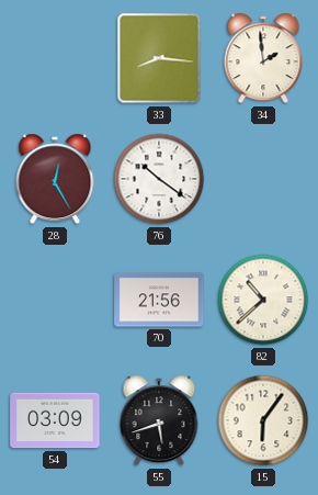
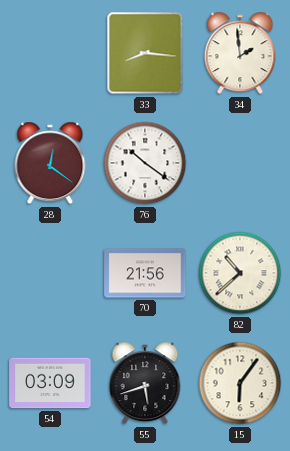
28: 12:25 -> 12:21 (50, 163)
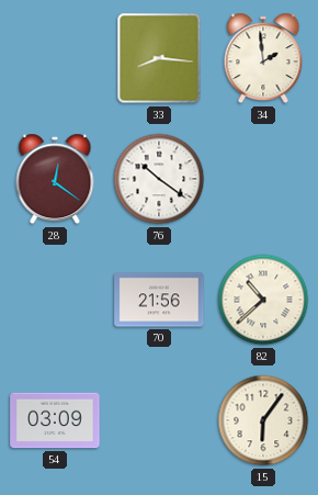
55: 5:42 -> none (145, 383)
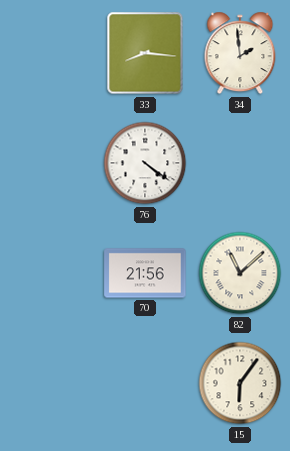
28: 12:21 -> none (55, 179)
76: 10:21 -> 4:21 (145, 163)
82: 10:38 -> 11:08 (240, 273)
54: 03:09 -> none (55, 420)
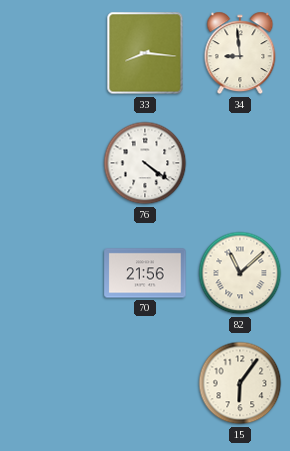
34: 1:59 -> 8:59 (240, 53)
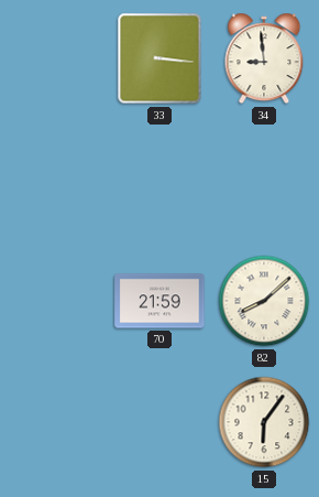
33: 8:16 -> 3:16 (159, 58)
76: 4:21 -> none (145, 163)
70: 21:56 -> 21:59 (159, 301)
82: 11:08 -> 8:08 (264, 301)
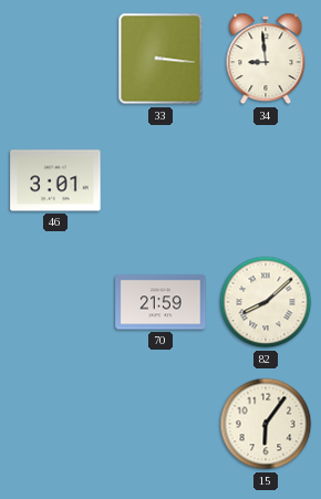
46: none -> 3:01 (55, 180)
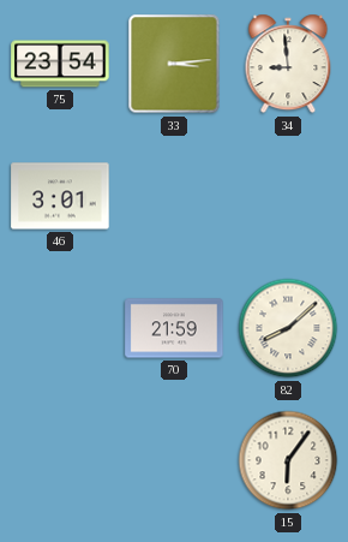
75: none -> 23:54 (60, 64)
33: 3:16 -> 3:14 (174, 64)
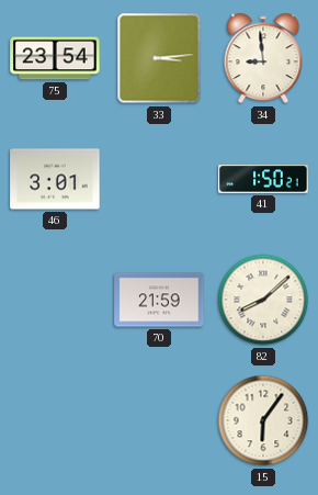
41: none -> 1:50 (263, 179)
